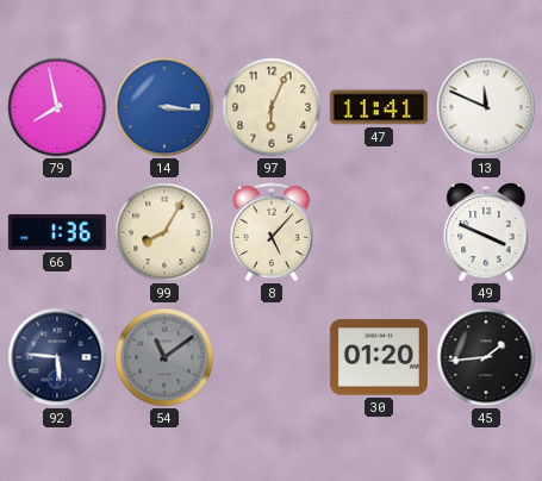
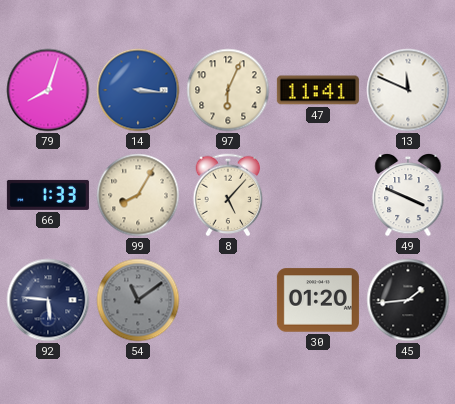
79: 7:58 -> 8:03 (48, 90)
66: 1:36 -> 1:33 (48, 195)
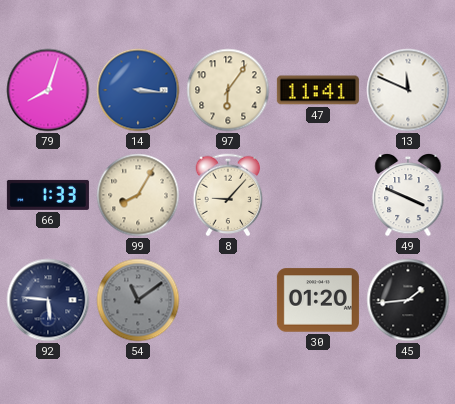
97: 6:04 -> 6:06 (228, 90)
8: 5:07 -> 9:07 (228, 195)
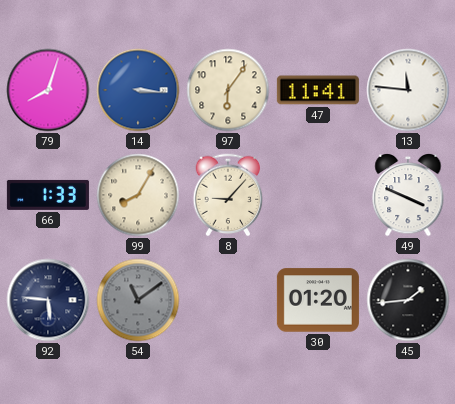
13: 11:49 -> 11:46 (408, 90)
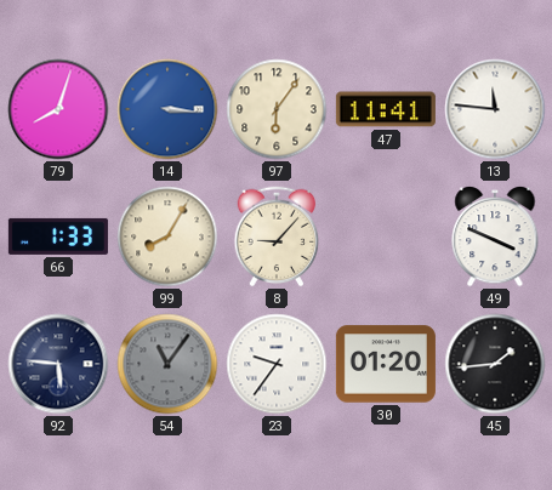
54: 11:09 -> 11:06 (167, 364)
23: none -> 9:36 (277, 364)
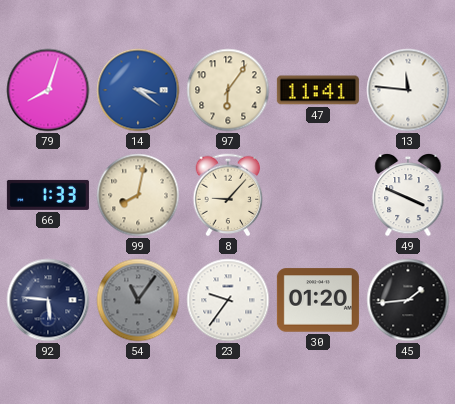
14: 3:16 -> 3:21 (138, 90)
99: 8:05 -> 8:02 (138, 195)
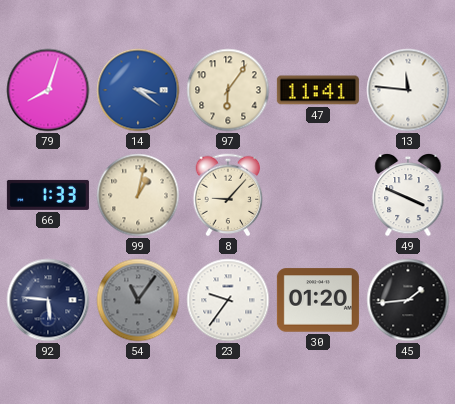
99: 8:02 -> 1:02 (138, 195)
